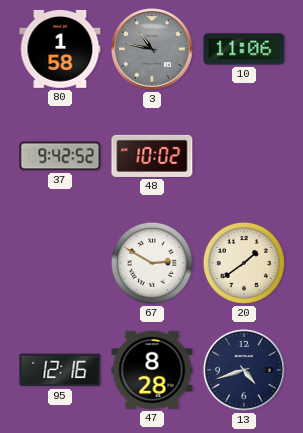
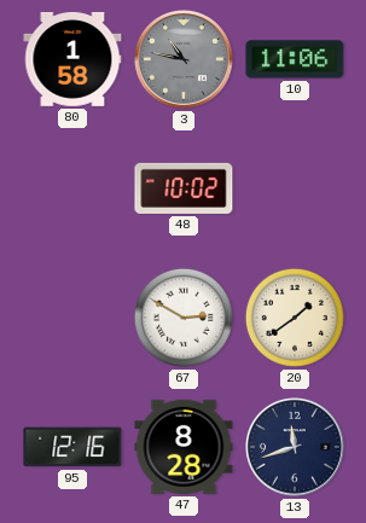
37: 9:42 -> none (60, 156)
13: 4:42 -> 11:42 (296, 448)
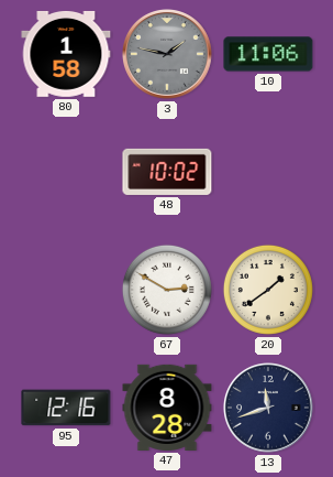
3: 10:47 -> 1:47 (168, 55)
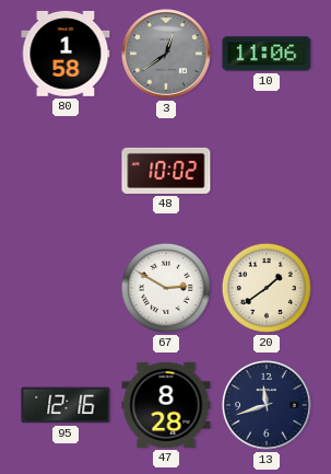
3: 1:47 -> 12:39 (167, 55)
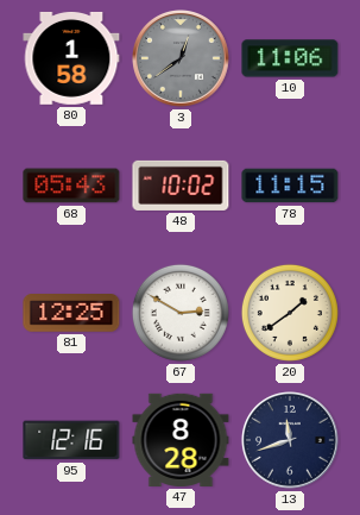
68: none -> 05:43 (71, 186)
78: none -> 11:15 (290, 186)
81: none -> 12:25 (71, 314)
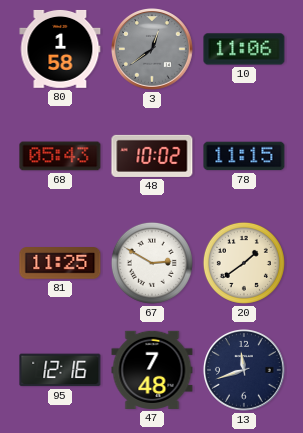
81: 12:25 -> 11:25 (60, 264)
47: 8:28 -> 7:48 (152, 370)
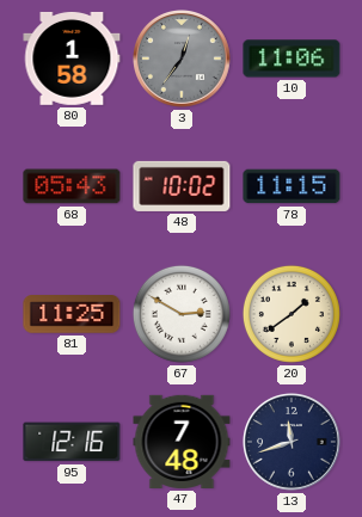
3: 12:39 -> 12:36 (183, 60)
